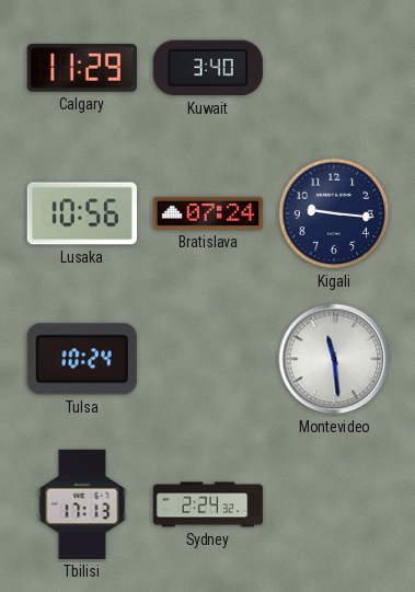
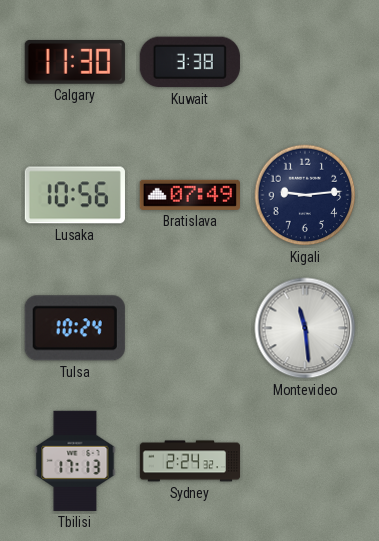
Calgary: 11:29 -> 11:30 (75, 63)
Kuwait: 3:40 -> 3:38 (190, 62)
Bratislava: 07:24 -> 07:49 (190, 195)
Kigali: 9:16 -> 9:14 (305, 195)
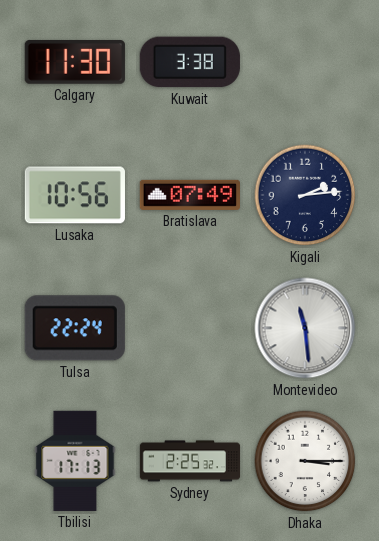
Kigali: 9:14 -> 2:14 (305, 195)
Tulsa: 10:24 -> 22:24 (75, 328)
Sydney: 2:24 -> 2:25 (190, 461)
Dhaka: none -> 3:15 (305, 461)
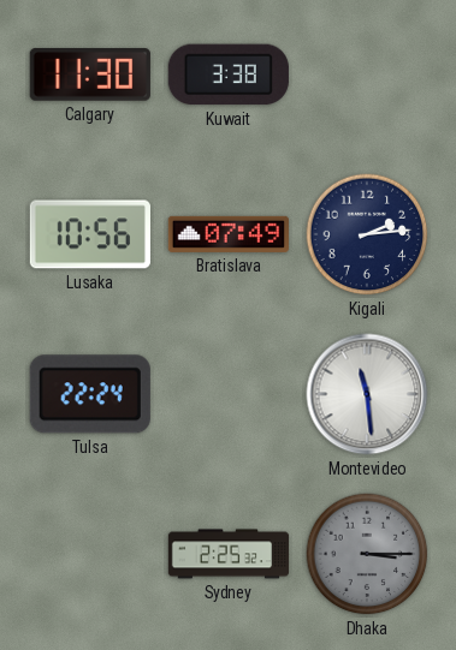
Tbilisi: 17:13 -> none (75, 461)
Dhaka dial: white -> grey (367, 554)
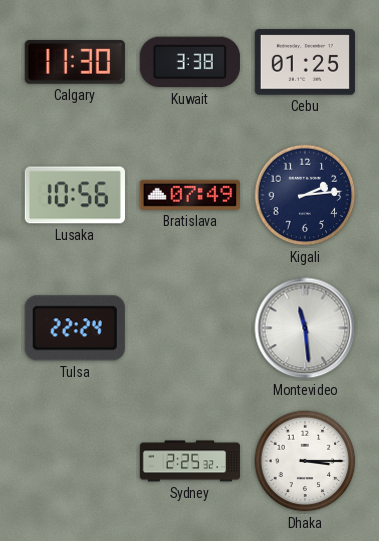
Cebu: none -> 01:25 (305, 62)
Dhaka dial: grey -> white (305, 461)
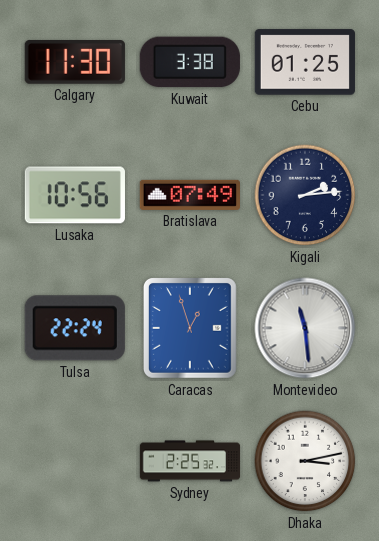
Caracas: none -> 12:57 (190, 329)
Dhaka: 3:15 -> 3:13 (305, 461)
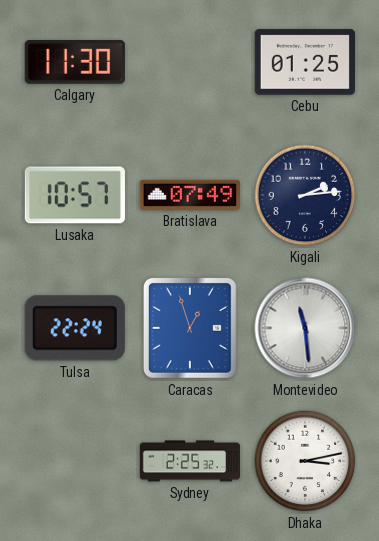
Kuwait: 3:38 -> none (190, 62)
Lusaka: 10:56 -> 10:57 (75, 195)
